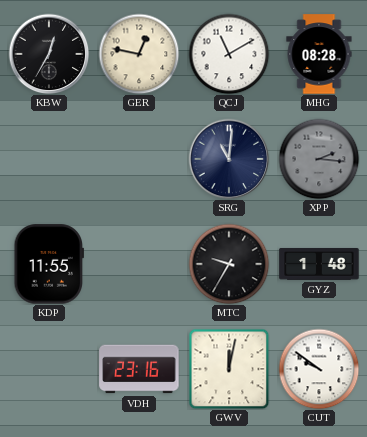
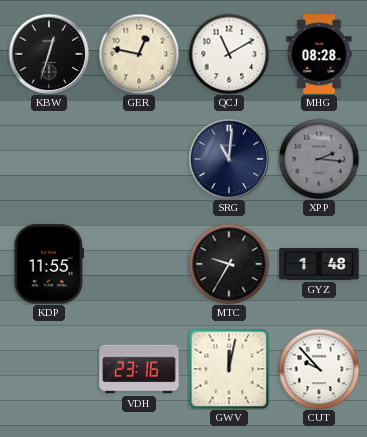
KBW: 12:35 -> 12:33 (49, 54)
CUT: 9:51 -> 9:53 (319, 369)
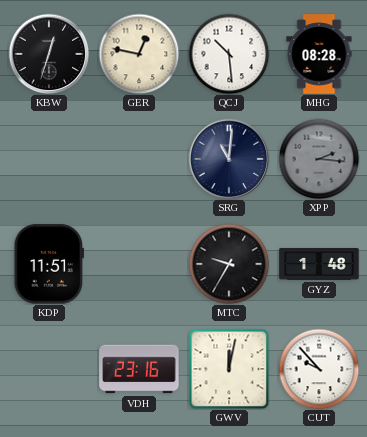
QCJ: 11:10 -> 10:29 (229, 54)
KDP: 11:55 -> 11:51 (48, 264)
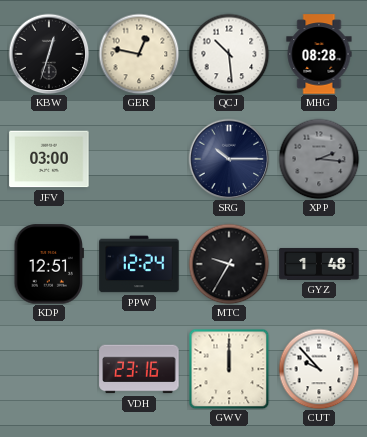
JFV: none -> 03:00 (49, 159)
SRG: 11:01 -> 10:15 (229, 159)
KDP: 11:51 -> 12:51 (48, 264)
PPW: none -> 12:24 (139, 264)
GWV: 12:02 -> 12:00 (229, 369)
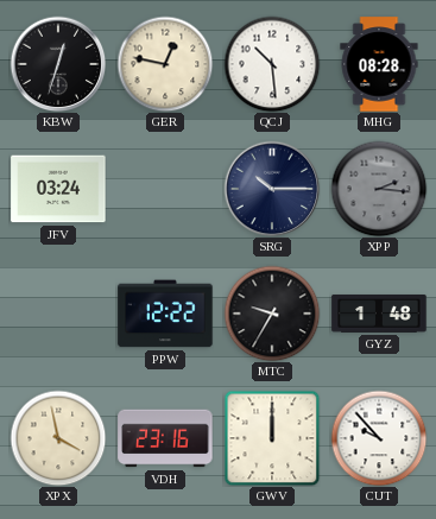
JFV: 03:00 -> 03:24 (58, 189)
KDP: 12:51 -> none (48, 264)
PPW: 12:24 -> 12:22 (165, 314)
XPX: none -> 3:58 (58, 438)
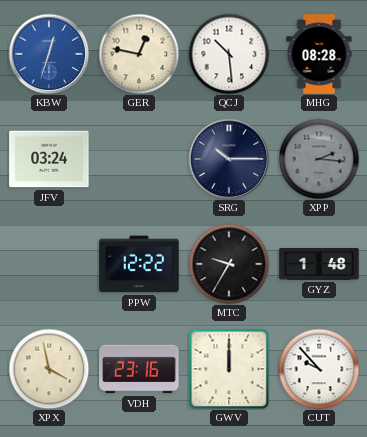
KBW dial: black -> blue (49, 54)
